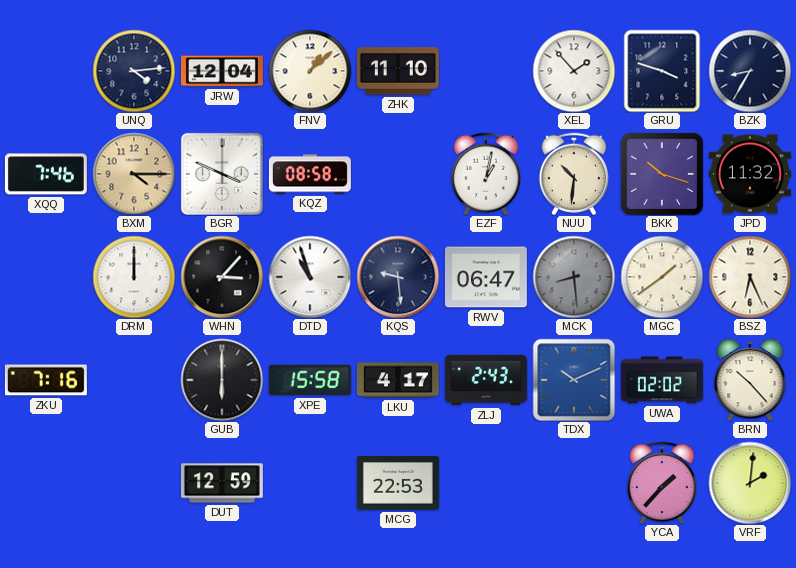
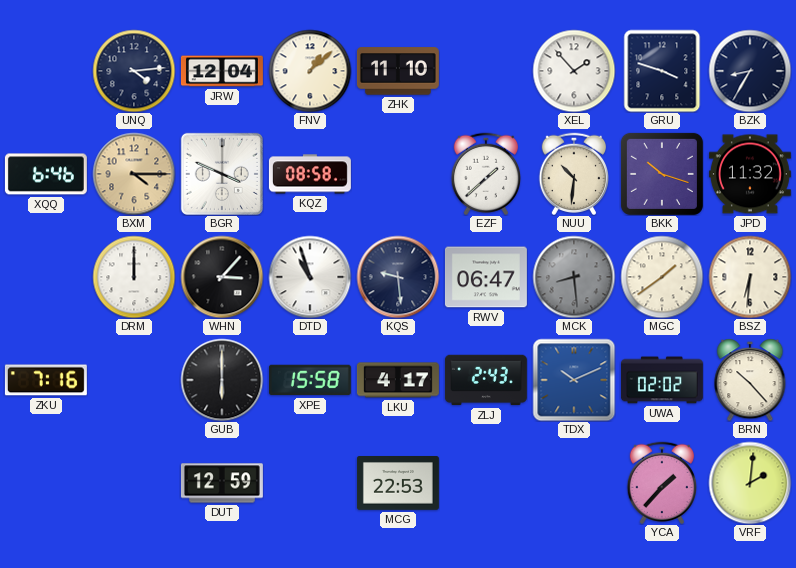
XQQ: 7:46 -> 6:46 (46, 174)
EZF: 1:02 -> 1:38 (485, 173)
BSZ: 6:26 -> 6:31 (750, 277)
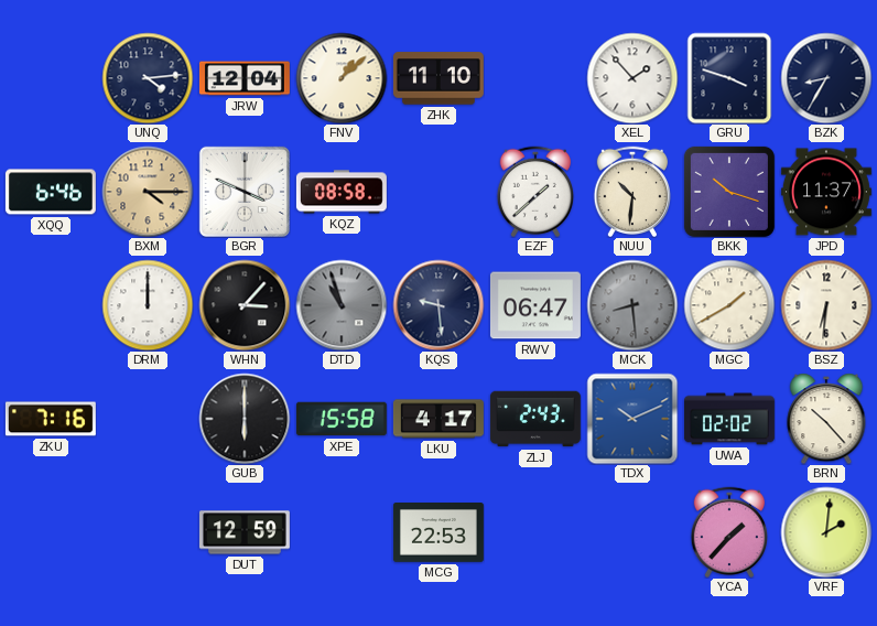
JPD: 11:32 -> 11:37 (826, 192)
DTD dial: white -> grey (342, 305)
MGC: 1:39 -> 1:40 (729, 305)
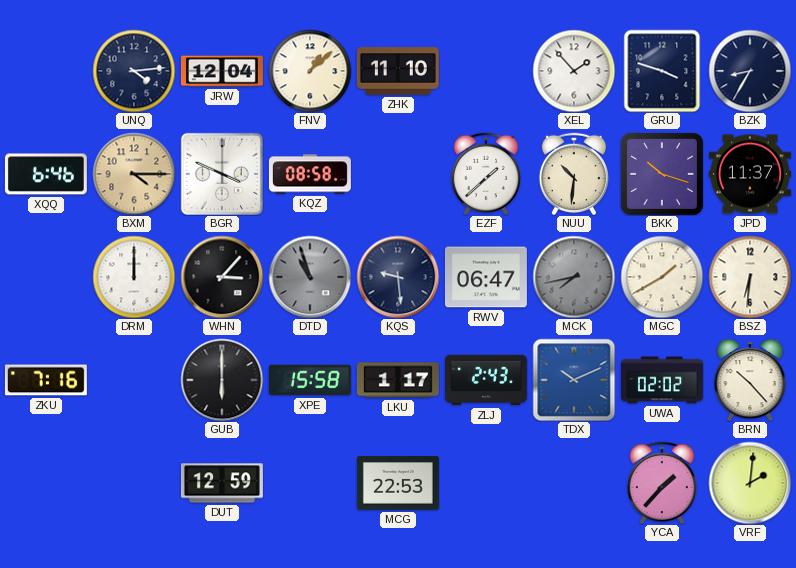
MCK: 8:29 -> 7:43 (574, 277)
LKU: 4:17 -> 1:17 (398, 380)
